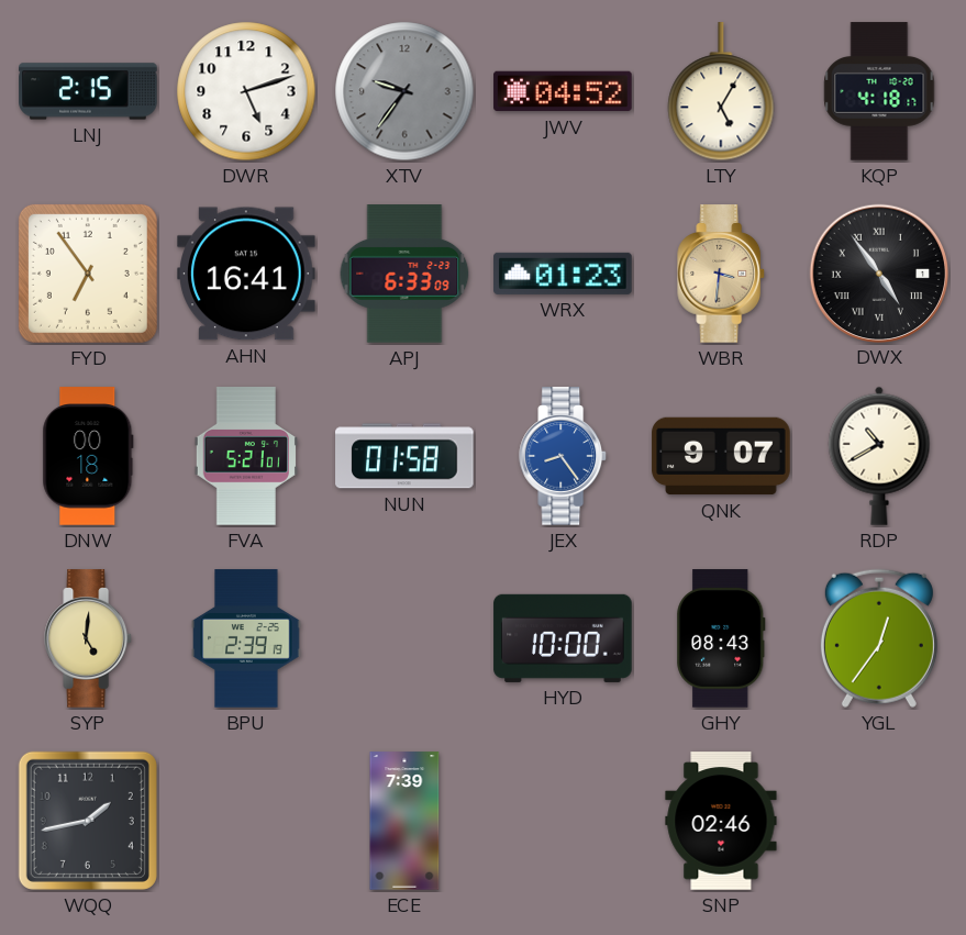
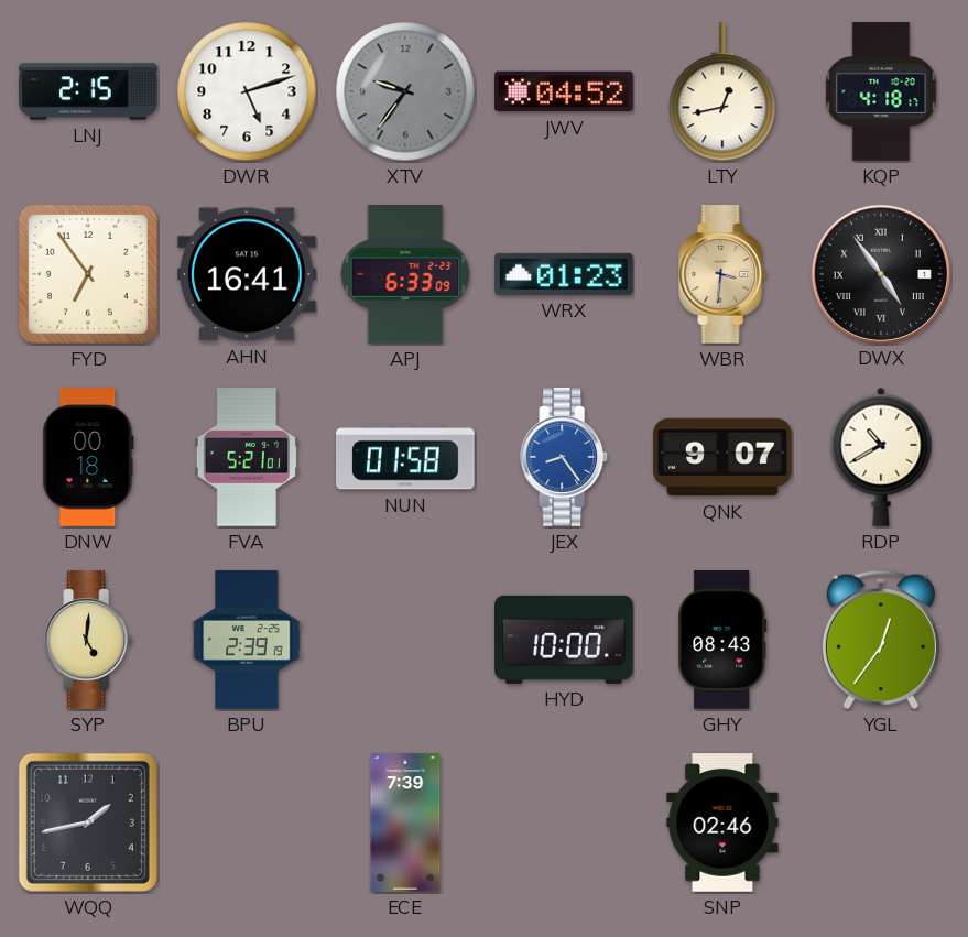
LTY: 5:05 -> 12:43 (722, 92)
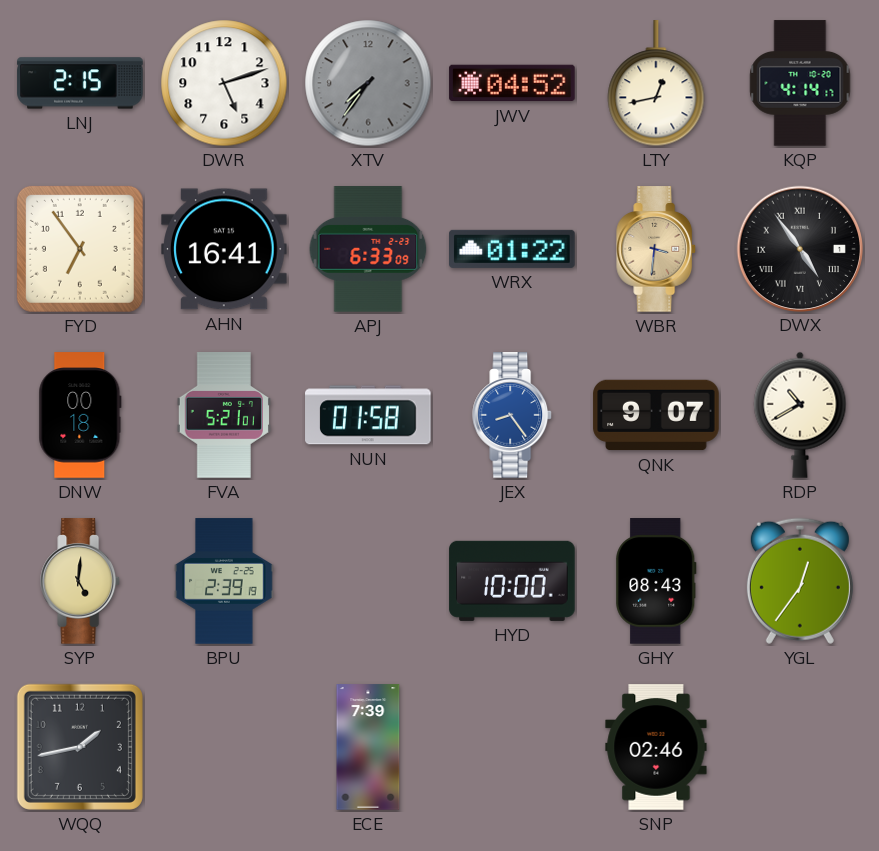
XTV: 9:36 -> 7:36 (368, 83)
KQP: 4:18 -> 4:14 (800, 83)
WRX: 01:23 -> 01:22 (512, 249)
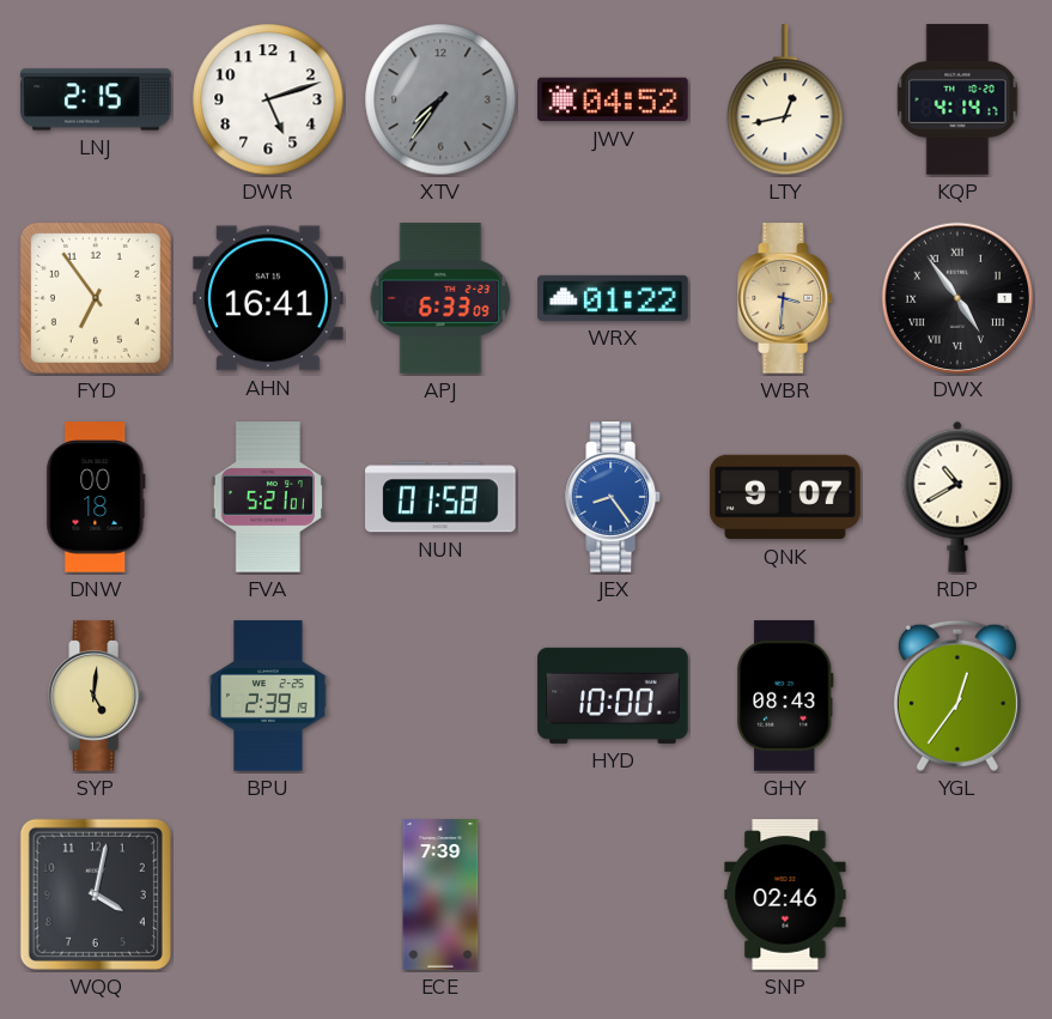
WQQ: 1:43 -> 4:02 (96, 894)
